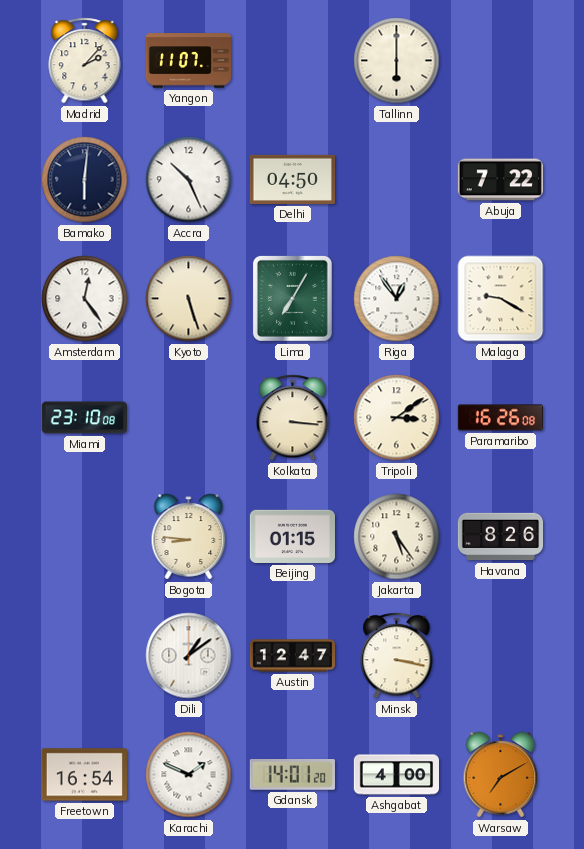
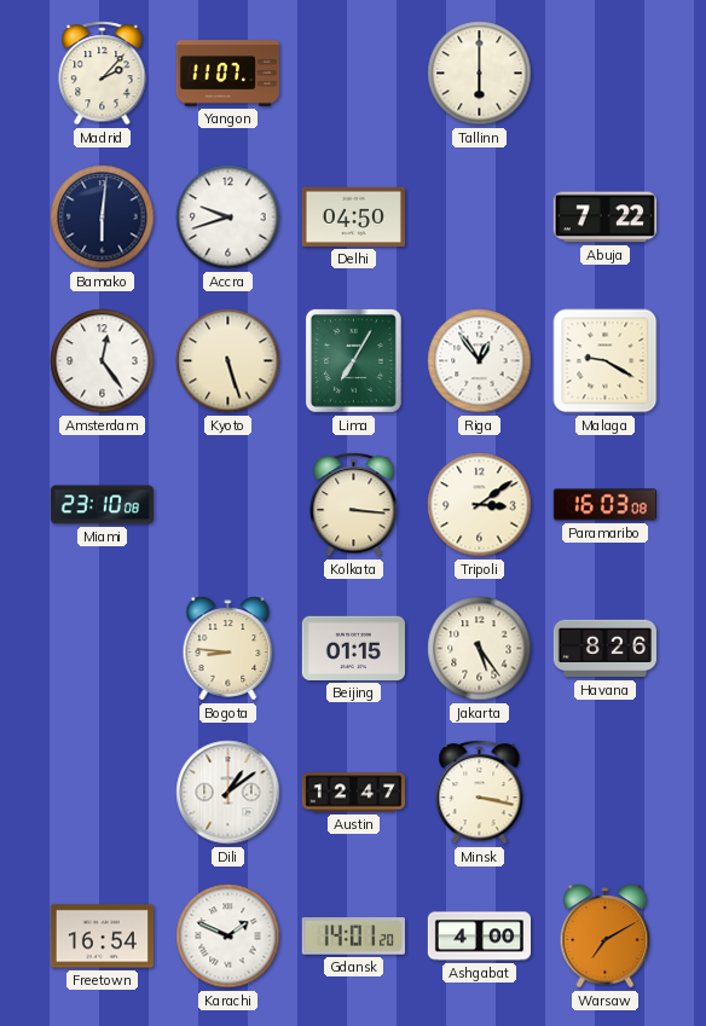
Accra: 10:26 -> 9:42 (228, 218)
Paramaribo: 16:26 -> 16:03 (604, 505)
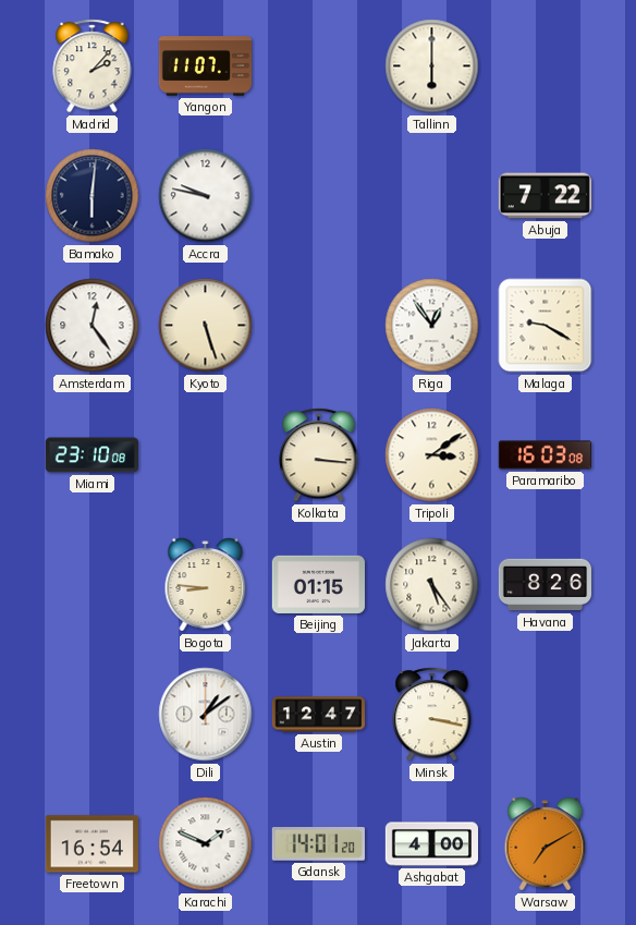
Accra: 9:42 -> 9:47 (206, 196)
Delhi: 04:50 -> none (353, 216)
Lima: 7:05 -> none (353, 360)
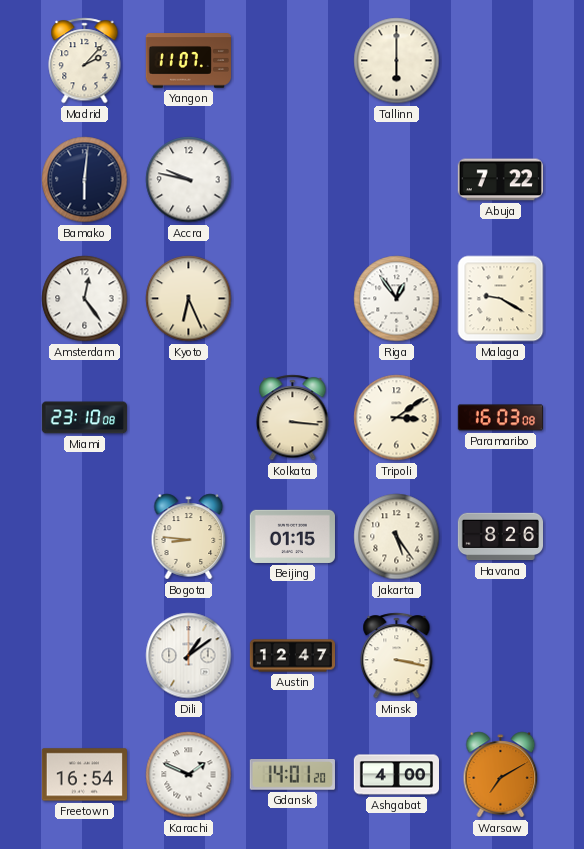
Kyoto: 5:27 -> 6:26 (189, 299)
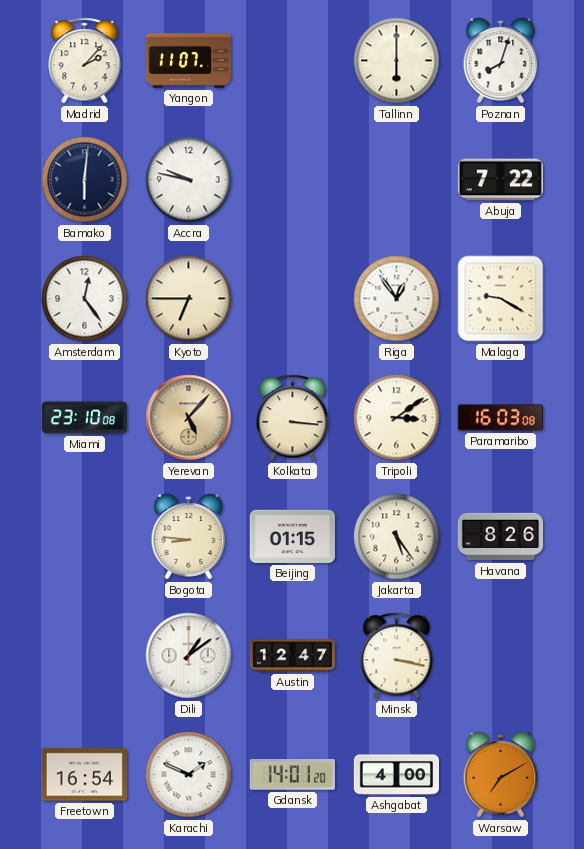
Poznan: none -> 8:03 (501, 61)
Kyoto: 6:26 -> 6:45 (189, 299)
Yerevan: none -> 5:07 (189, 418)
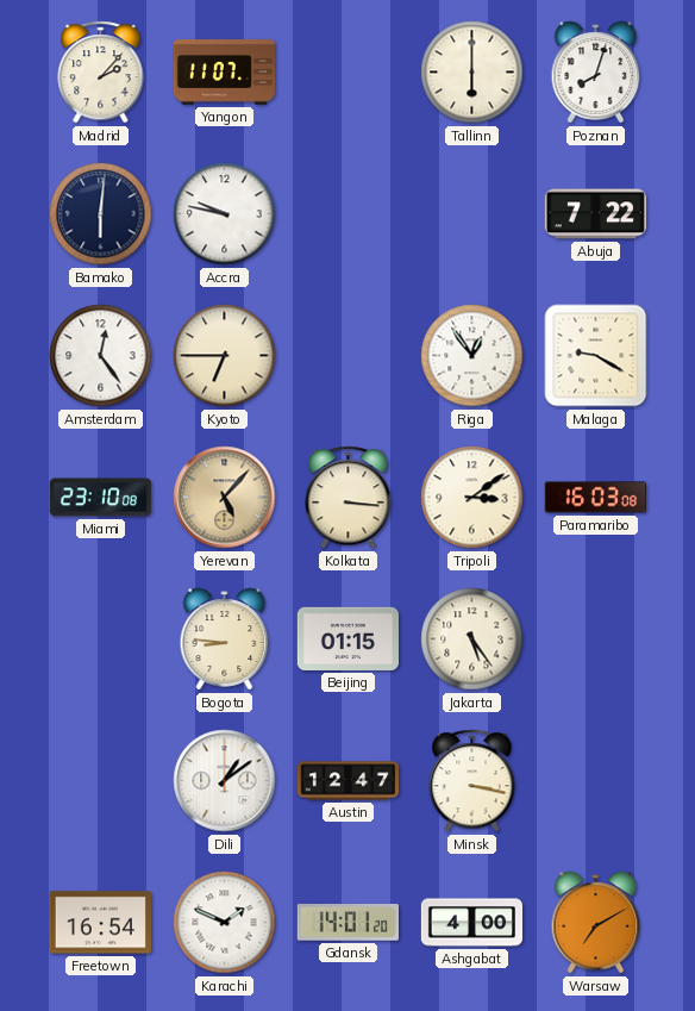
Havana: 8:26 -> none (500, 537)
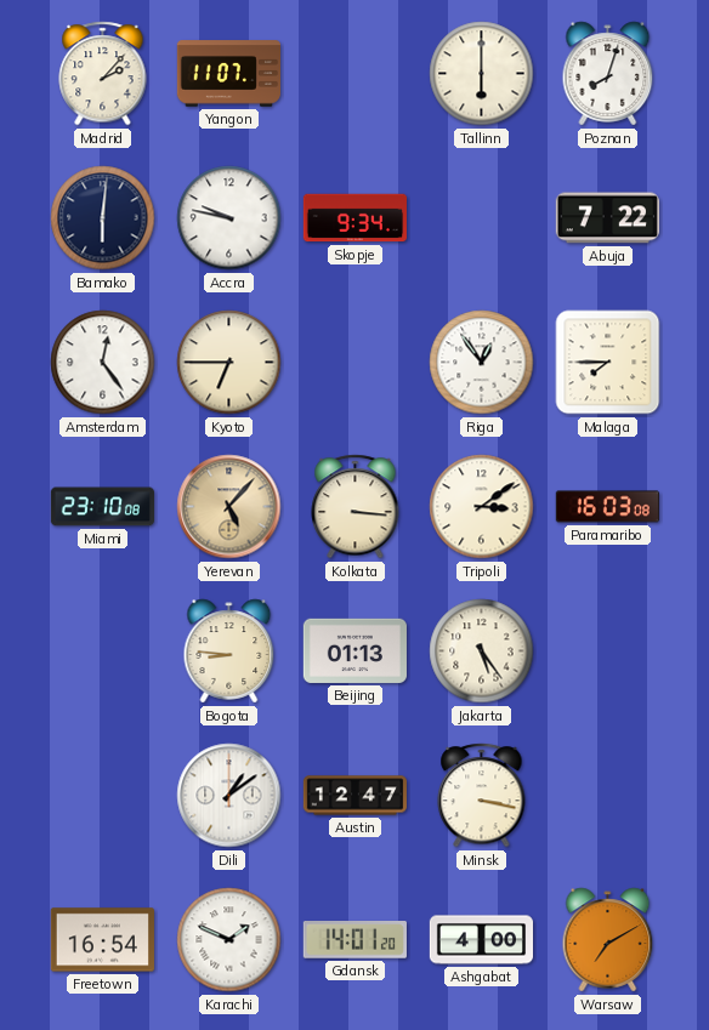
Skopje: none -> 9:34 (354, 218)
Malaga: 9:20 -> 7:45 (608, 363)
Beijing: 01:15 -> 01:13 (354, 650)
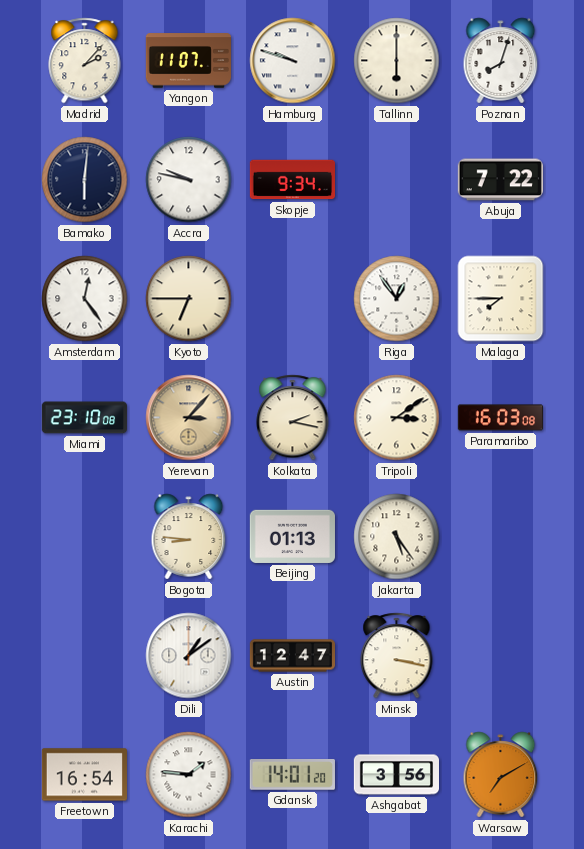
Hamburg: none -> 9:48 (293, 61)
Yerevan: 5:07 -> 3:07 (189, 418)
Kolkata: 3:16 -> 2:17 (293, 418)
Karachi: 1:49 -> 1:46 (189, 775)
Ashgabat: 4:00 -> 3:56 (396, 775)
